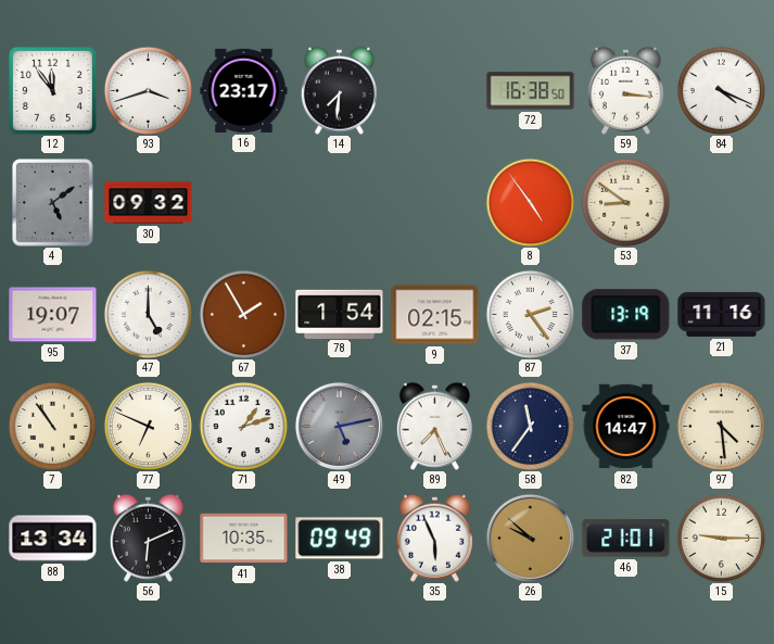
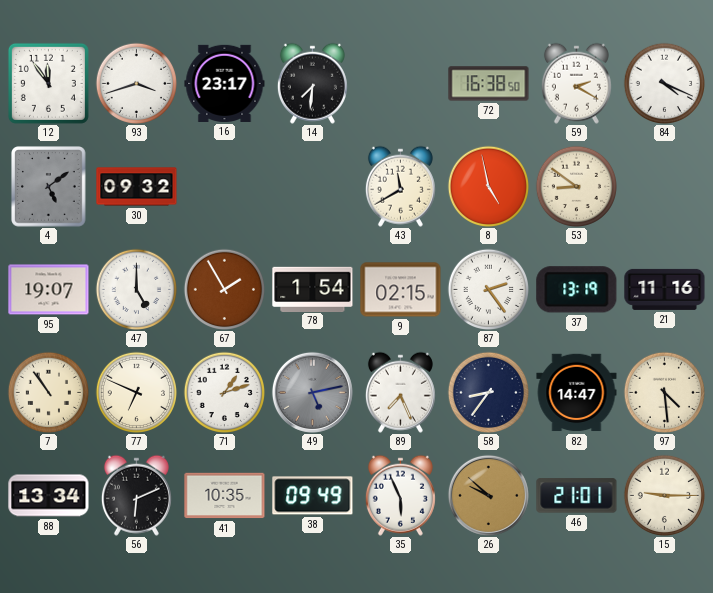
59: 3:16 -> 2:20 (576, 83)
43: none -> 11:40 (400, 186)
8: 4:54 -> 4:58 (488, 186)
58: 11:36 -> 8:36 (488, 392)
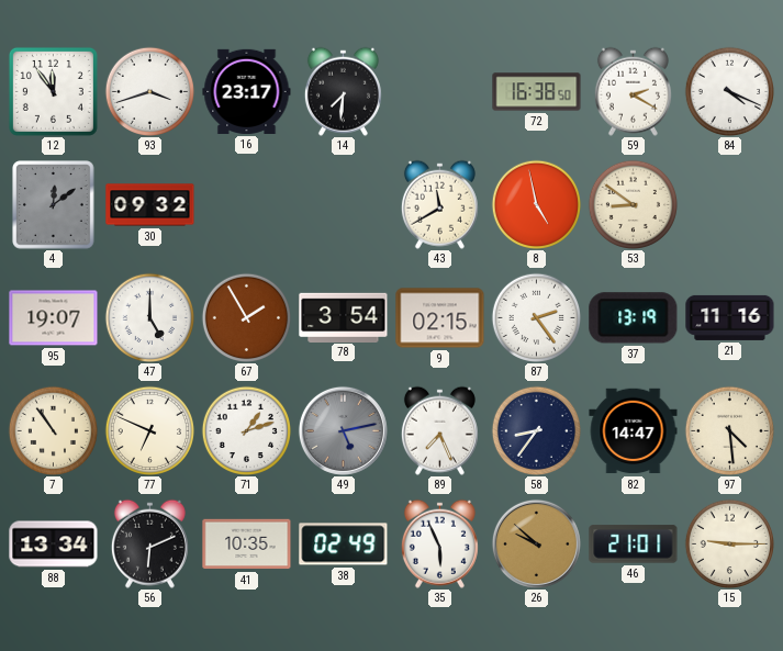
4: 5:09 -> 12:09 (54, 205)
78: 1:54 -> 3:54 (344, 317)
38: 09:49 -> 02:49 (344, 545)
